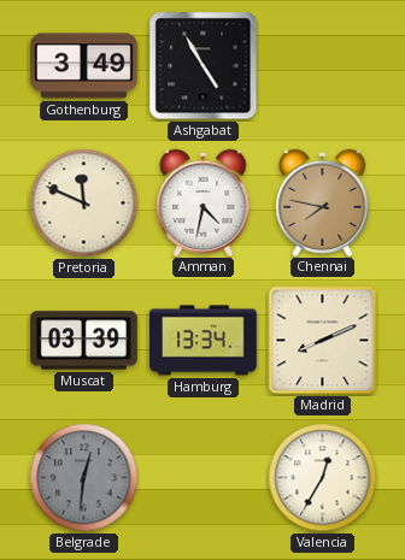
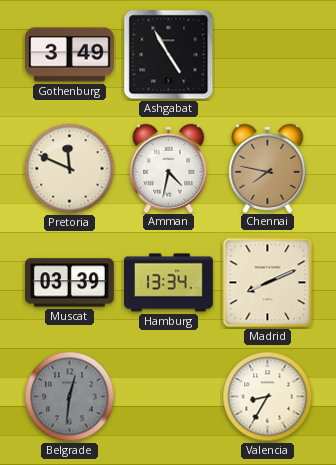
Valencia: 12:35 -> 8:35 (268, 397)
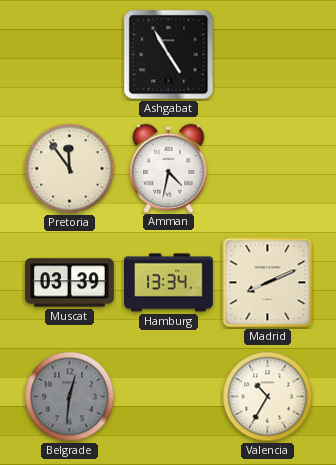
Gothenburg: 3:49 -> none (70, 55)
Pretoria: 11:49 -> 11:54 (70, 169)
Chennai: 7:47 -> none (268, 168)
Valencia: 8:35 -> 10:35 (268, 397)
